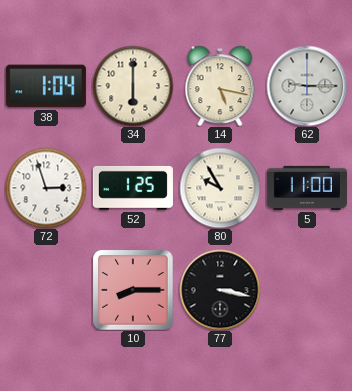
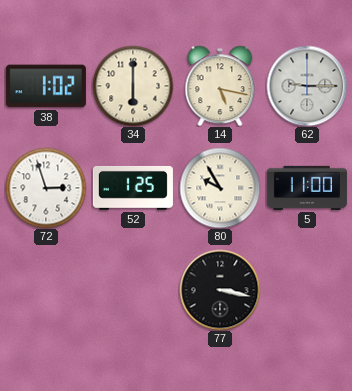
38: 1:04 -> 1:02 (46, 86)
10: 8:15 -> none (133, 290)
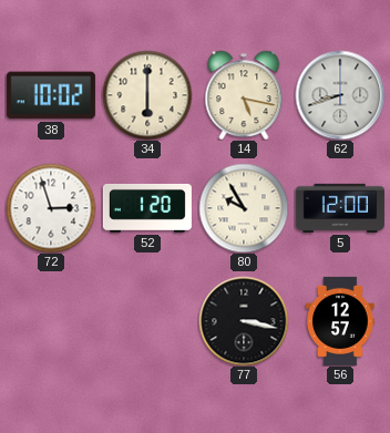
38: 1:02 -> 10:02 (51, 95)
62: 9:15 -> 8:42 (340, 95)
52: 1:25 -> 1:20 (147, 208)
5: 11:00 -> 12:00 (340, 208)
56: none -> 12:57 (341, 321)
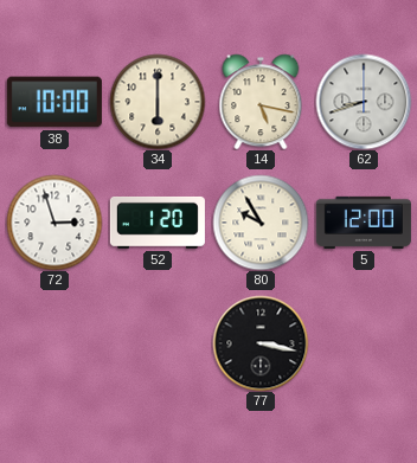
38: 10:02 -> 10:00 (54, 102)
56: 12:57 -> none (341, 321)
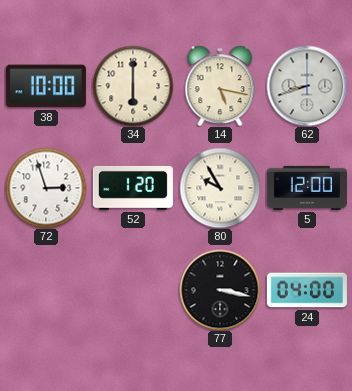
24: none -> 04:00 (307, 290)
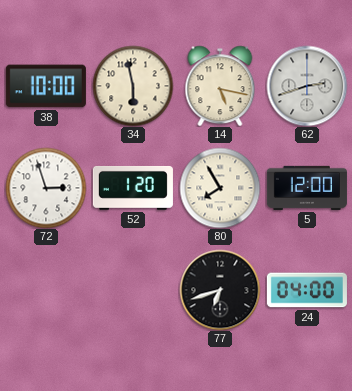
34: 6:00 -> 5:58 (133, 86)
62: 8:42 -> 2:42 (307, 86)
80: 9:55 -> 7:55 (220, 188)
77: 3:17 -> 6:42 (220, 290)
